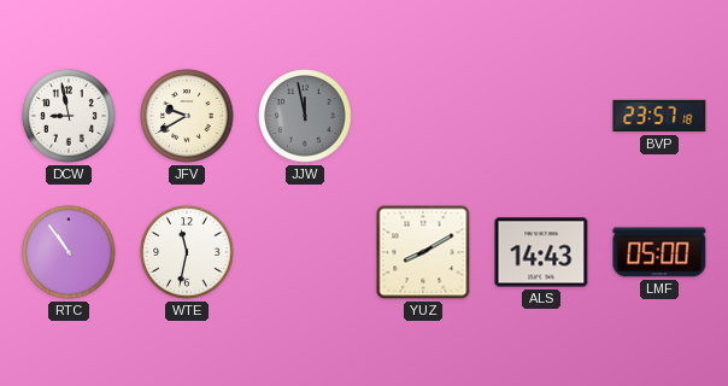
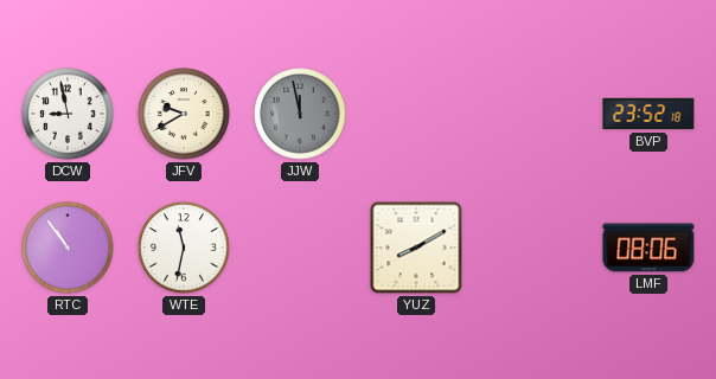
BVP: 23:57 -> 23:52 (648, 114)
ALS: 14:43 -> none (541, 252)
LMF: 05:00 -> 08:06 (648, 248)
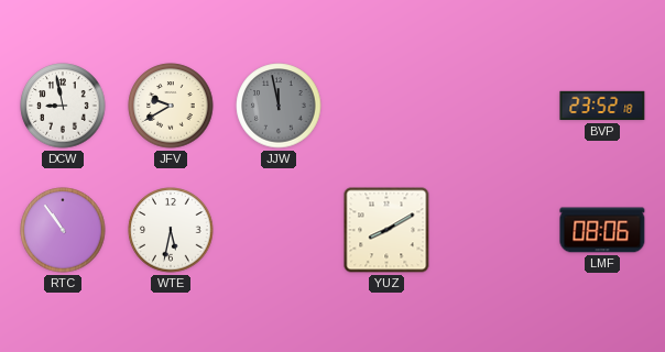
WTE: 11:32 -> 5:32 (171, 230)
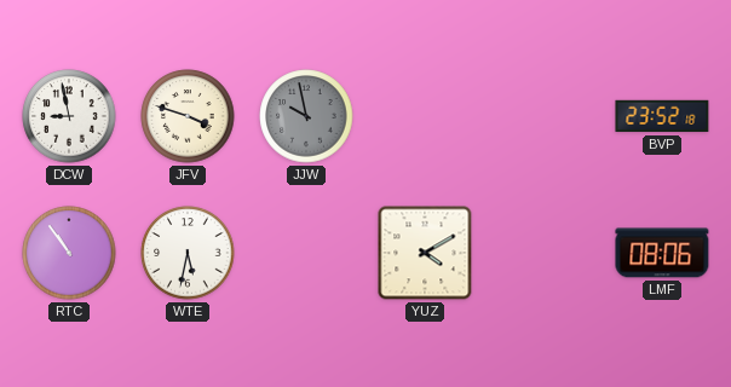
JFV: 9:40 -> 3:48 (188, 116)
JJW: 11:58 -> 9:58 (306, 116)
YUZ: 8:10 -> 4:10 (425, 253)
